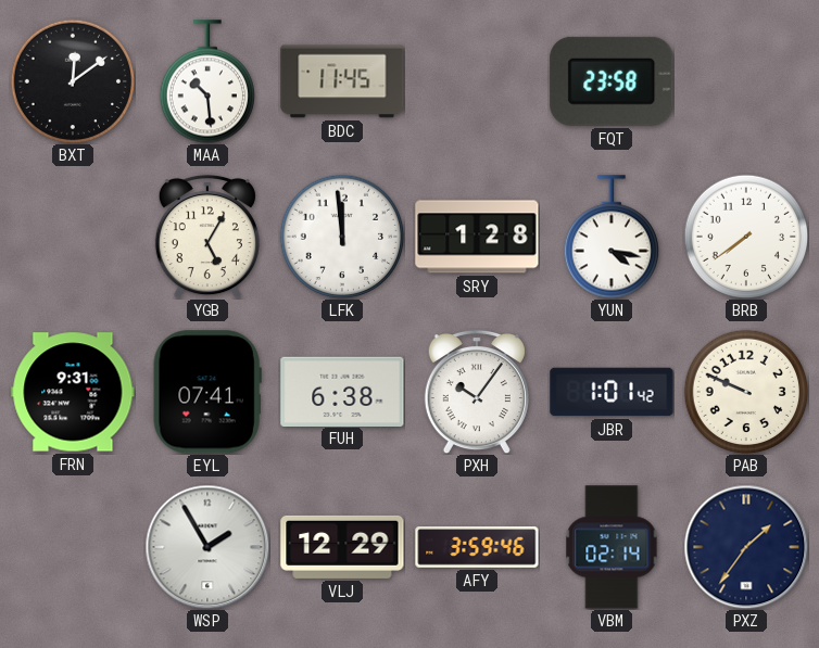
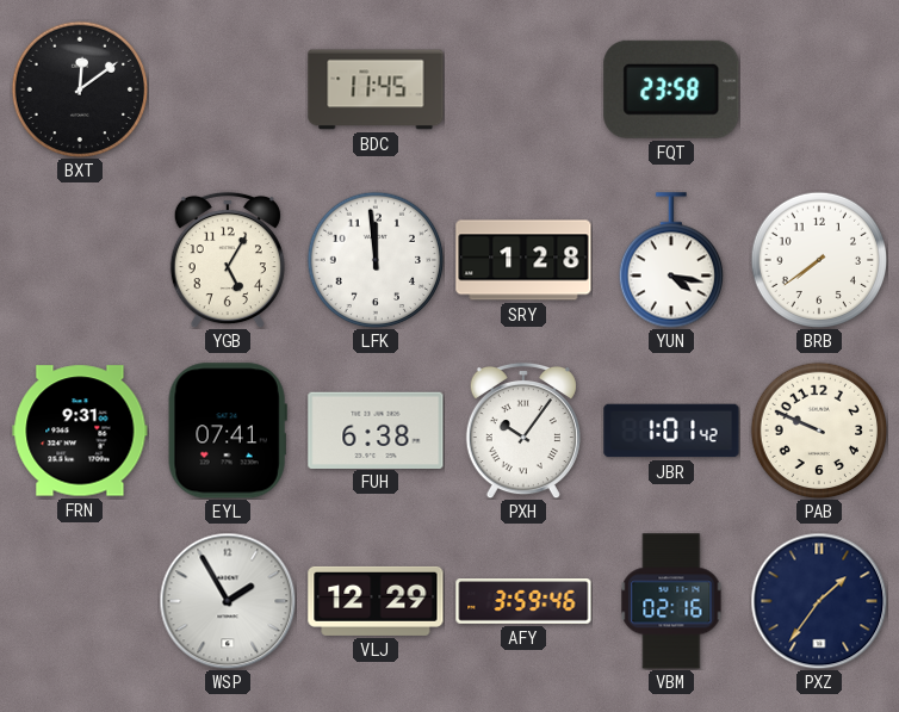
MAA: 10:29 -> none (206, 81)
VBM: 02:14 -> 02:16 (671, 601)
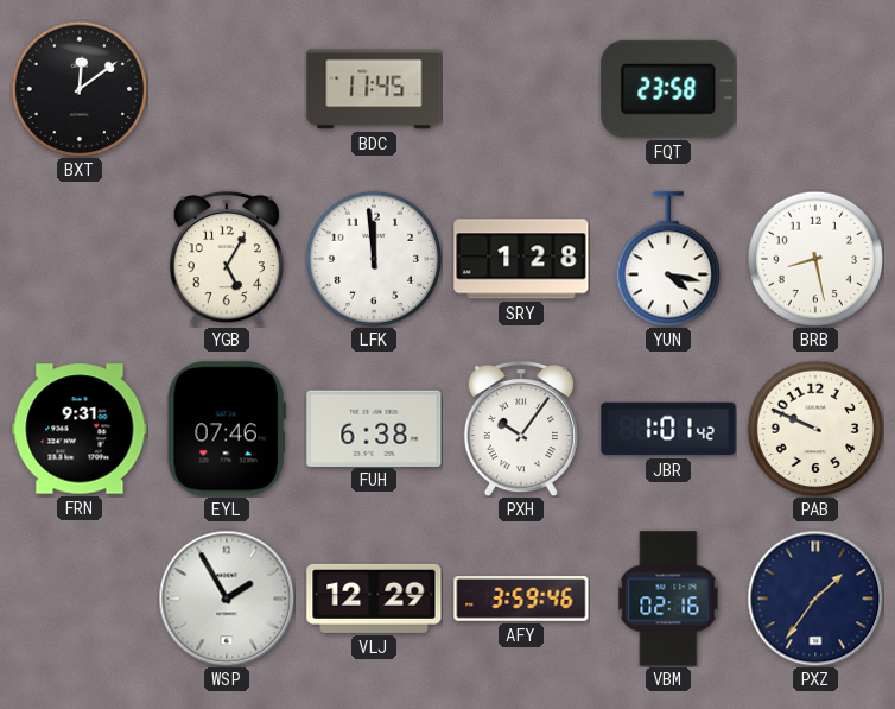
BRB: 7:39 -> 8:28 (815, 259)
EYL: 07:41 -> 07:46 (227, 429)
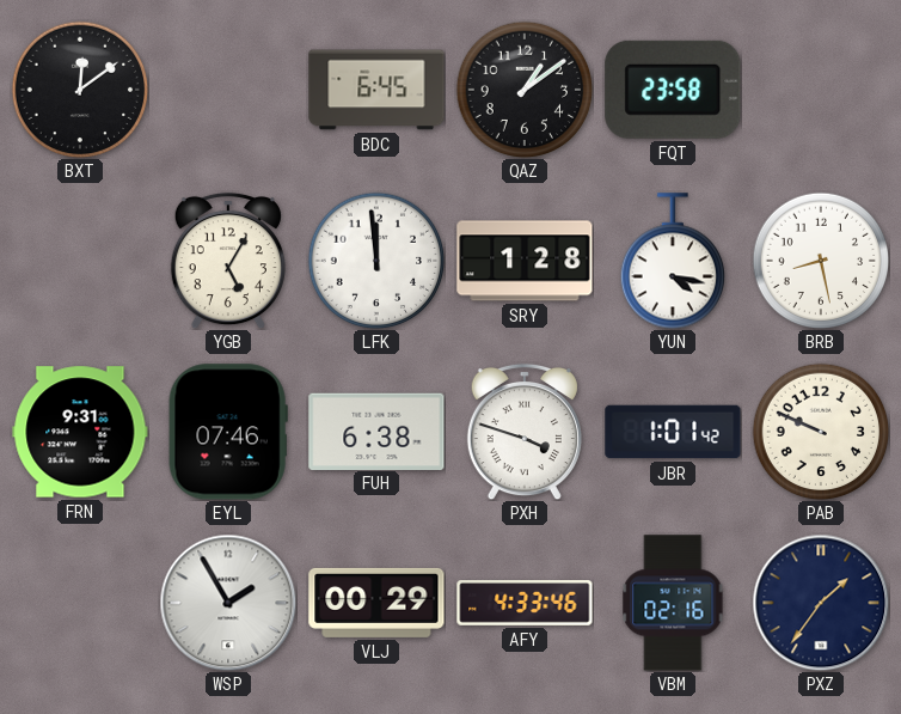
BDC: 11:45 -> 6:45 (376, 90)
QAZ: none -> 1:09 (525, 90)
PXH: 10:06 -> 3:48 (525, 432)
VLJ: 12:29 -> 00:29 (376, 603)
AFY: 3:59 -> 4:33 (525, 603)
